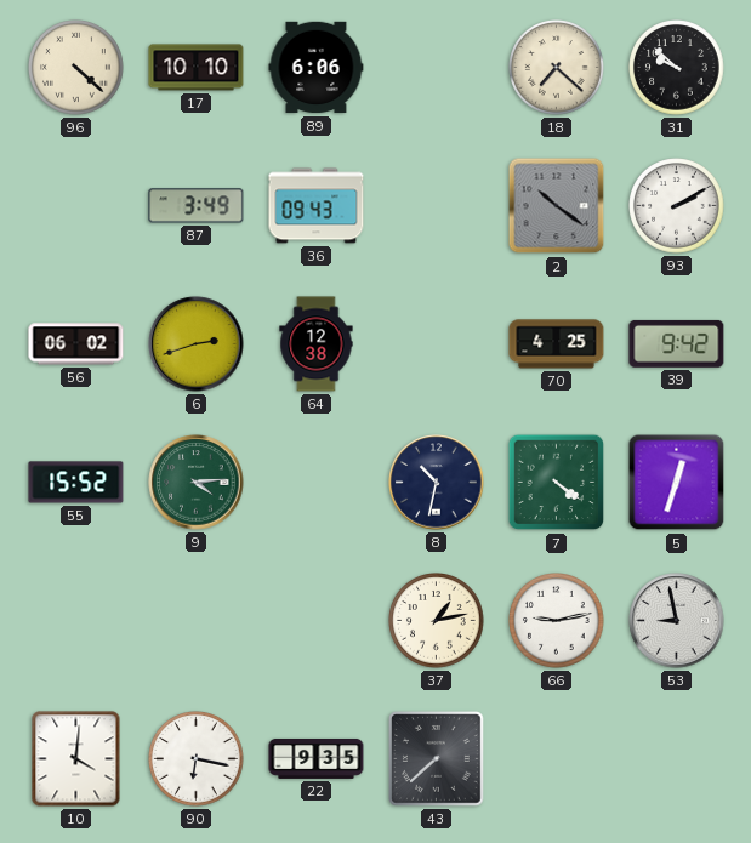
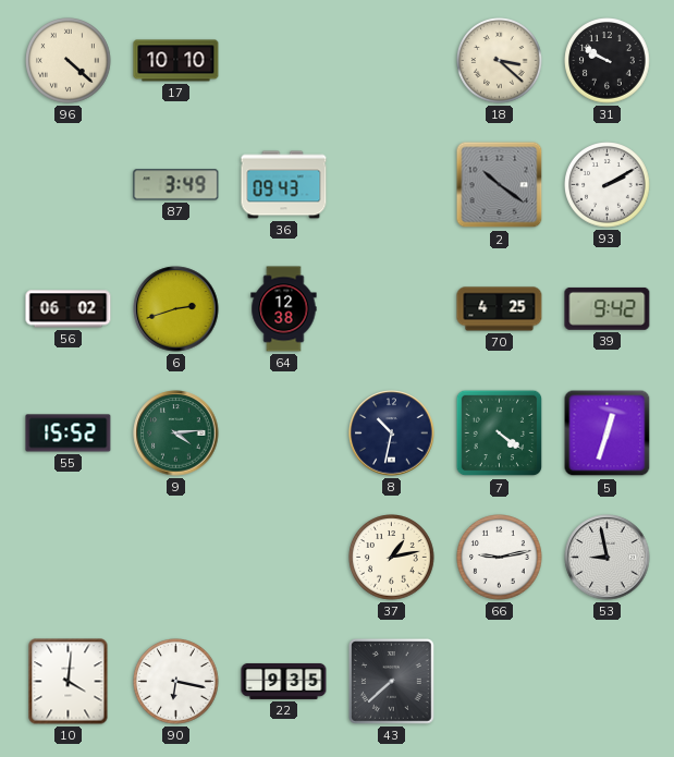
89: 6:06 -> none (317, 68)
18: 7:22 -> 3:22 (500, 61)
31: 9:52 -> 9:50 (608, 61)
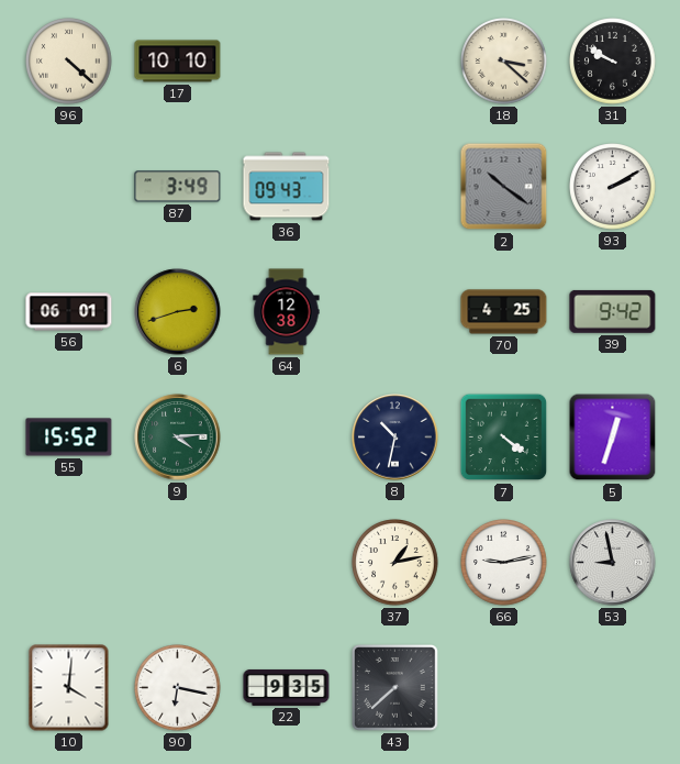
56: 06:02 -> 06:01 (69, 312)
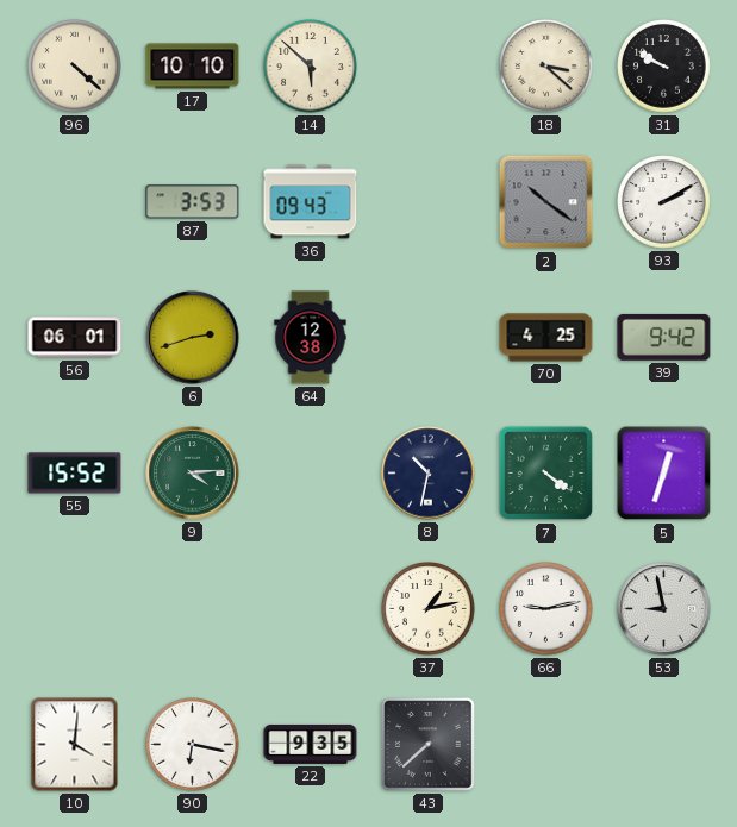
14: none -> 5:52 (311, 67)
87: 3:49 -> 3:53 (193, 202)
